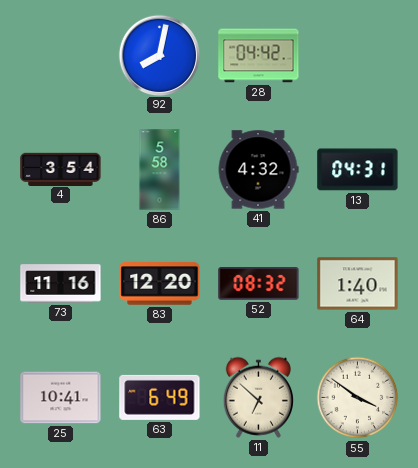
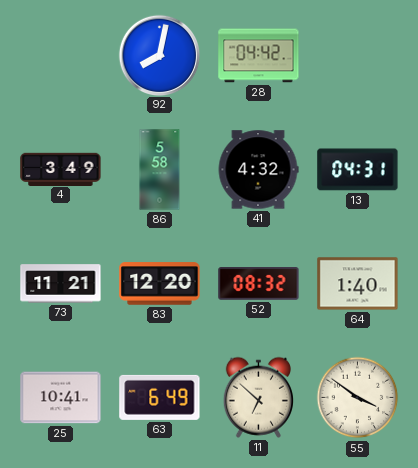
4: 3:54 -> 3:49 (61, 169)
73: 11:16 -> 11:21 (61, 284)
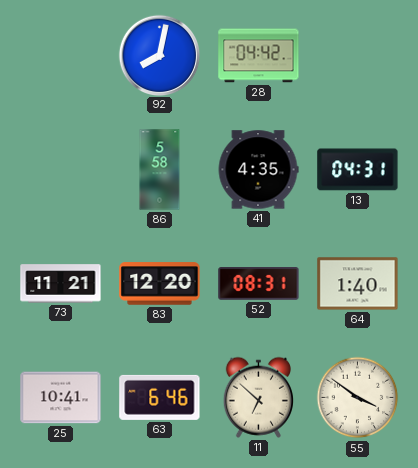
4: 3:49 -> none (61, 169)
41: 4:32 -> 4:35 (258, 170)
52: 08:32 -> 08:31 (259, 284)
63: 6:49 -> 6:46 (160, 397)
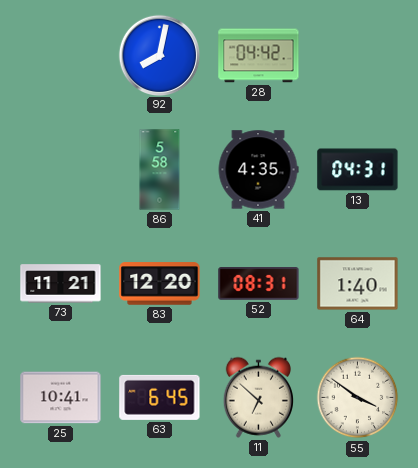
63: 6:46 -> 6:45 (160, 397)
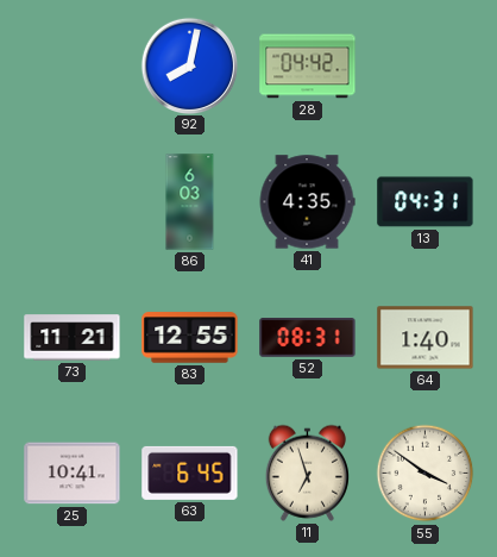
86: 5:58 -> 6:03 (190, 202)
83: 12:20 -> 12:55 (190, 338)
11: 6:52 -> 6:57 (307, 472)
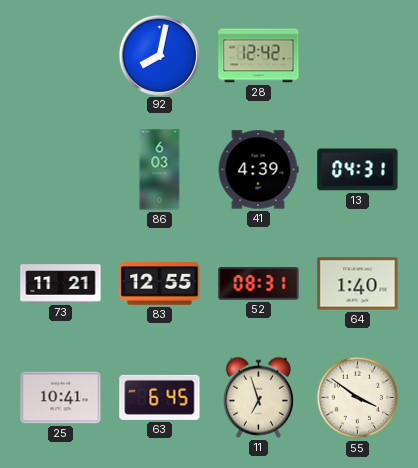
28: 04:42 -> 12:42 (259, 56)
41: 4:35 -> 4:39 (258, 170)
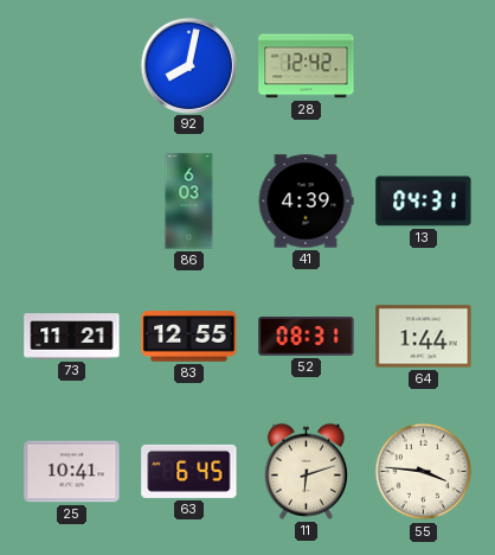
64: 1:40 -> 1:44 (424, 337)
11: 6:57 -> 6:12 (306, 471)
55: 3:51 -> 3:46 (424, 472)
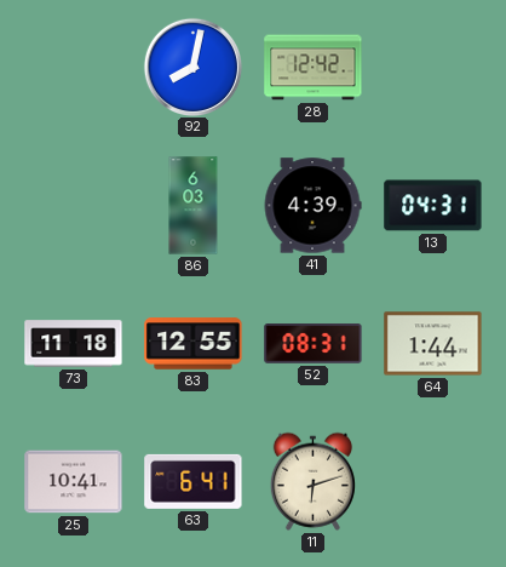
73: 11:21 -> 11:18 (74, 344)
63: 6:45 -> 6:41 (194, 481)
55: 3:46 -> none (424, 472)
